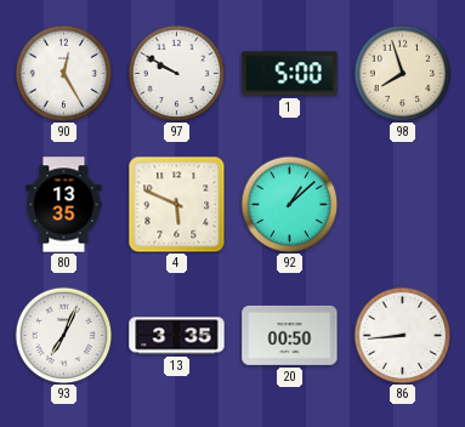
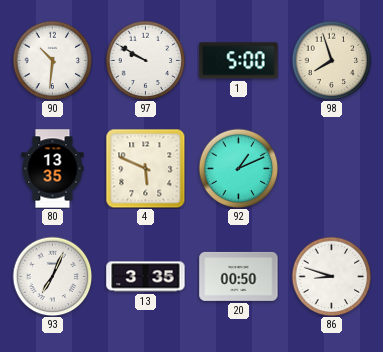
90: 12:25 -> 10:31 (52, 60)
92: 1:08 -> 1:11 (238, 168)
86: 8:44 -> 8:48 (331, 276)
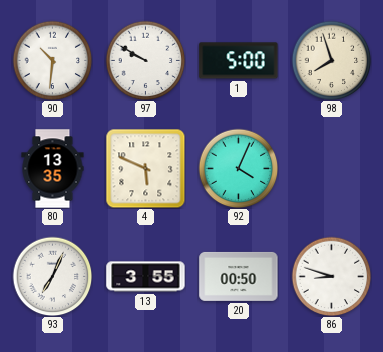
92: 1:11 -> 4:04 (238, 168)
13: 3:35 -> 3:55 (146, 277)
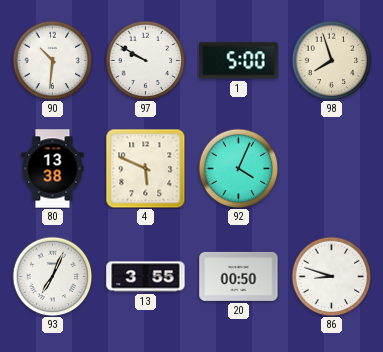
80: 13:35 -> 13:38 (53, 169)
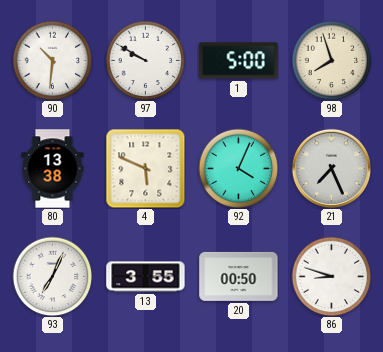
21: none -> 7:26 (331, 168)
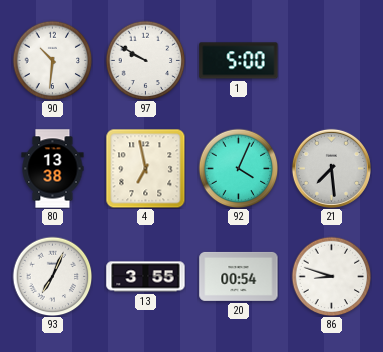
98: 7:57 -> none (331, 60)
4: 5:49 -> 6:58 (145, 168)
21: 7:26 -> 7:29 (331, 168)
20: 00:50 -> 00:54 (239, 276)
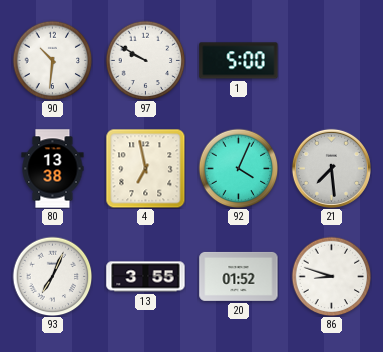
20: 00:54 -> 01:52 (239, 276)
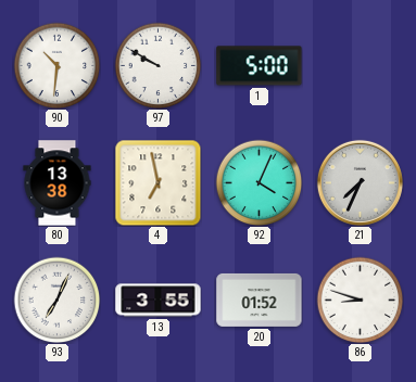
21: 7:29 -> 7:34 (360, 182)
